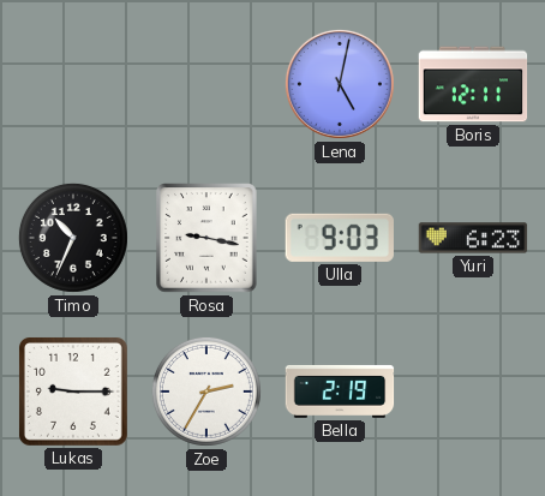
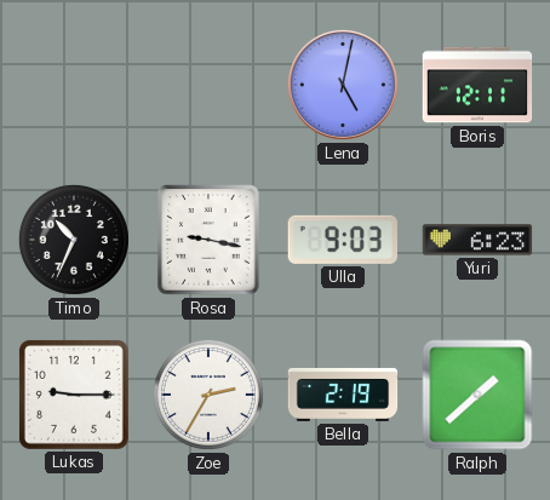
Ralph: none -> 1:38 (477, 395)
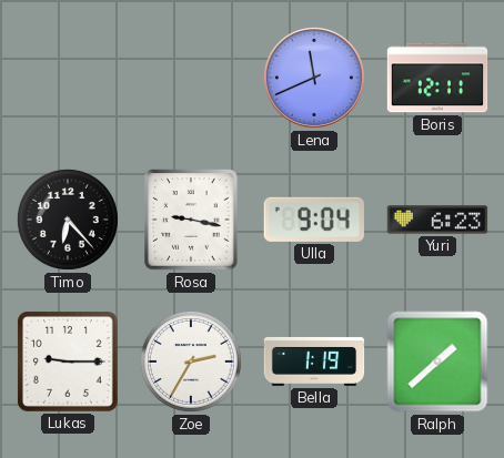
Lena: 5:02 -> 11:41 (314, 78)
Timo: 10:34 -> 6:23 (68, 220)
Ulla: 9:03 -> 9:04 (314, 220)
Bella: 2:19 -> 1:19 (314, 362)
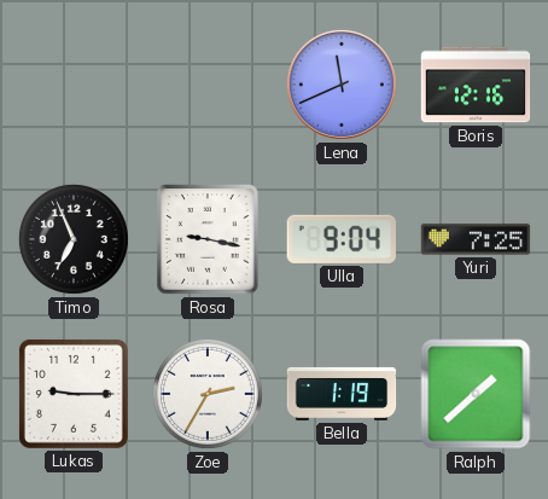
Boris: 12:11 -> 12:16 (476, 85)
Timo: 6:23 -> 6:56 (74, 239)
Yuri: 6:23 -> 7:25 (476, 239)
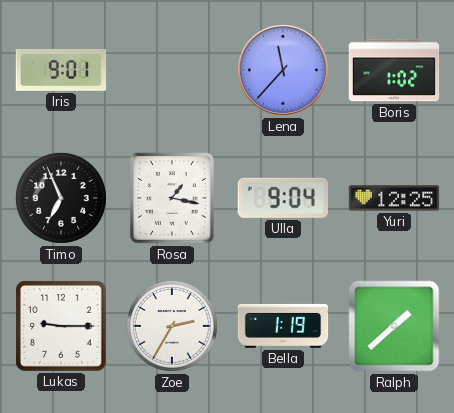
Iris: none -> 9:01 (61, 70)
Lena: 11:41 -> 11:37 (283, 70)
Boris: 12:16 -> 1:02 (394, 70)
Rosa: 9:17 -> 1:17 (172, 198)
Yuri: 7:25 -> 12:25 (394, 198)
